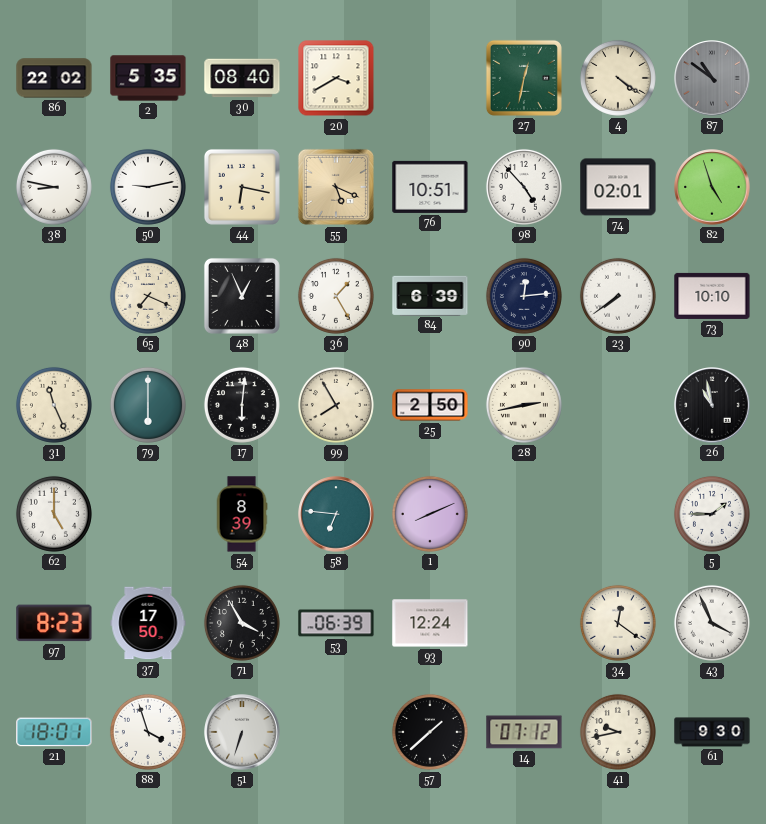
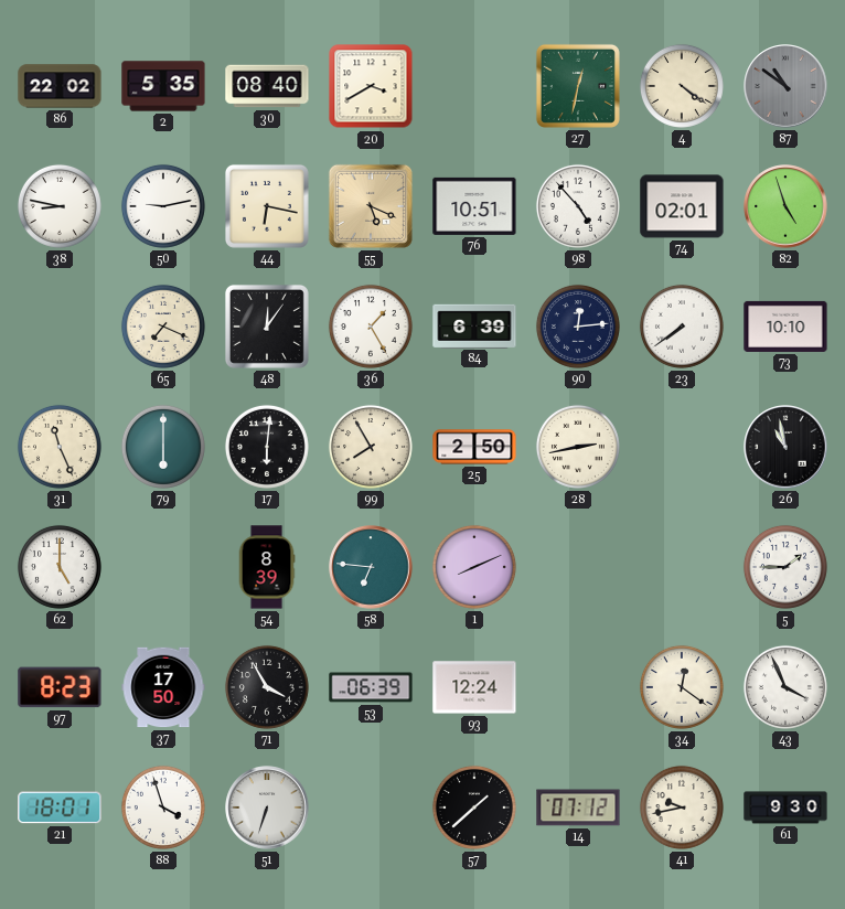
48: 12:56 -> 12:06 (267, 327)
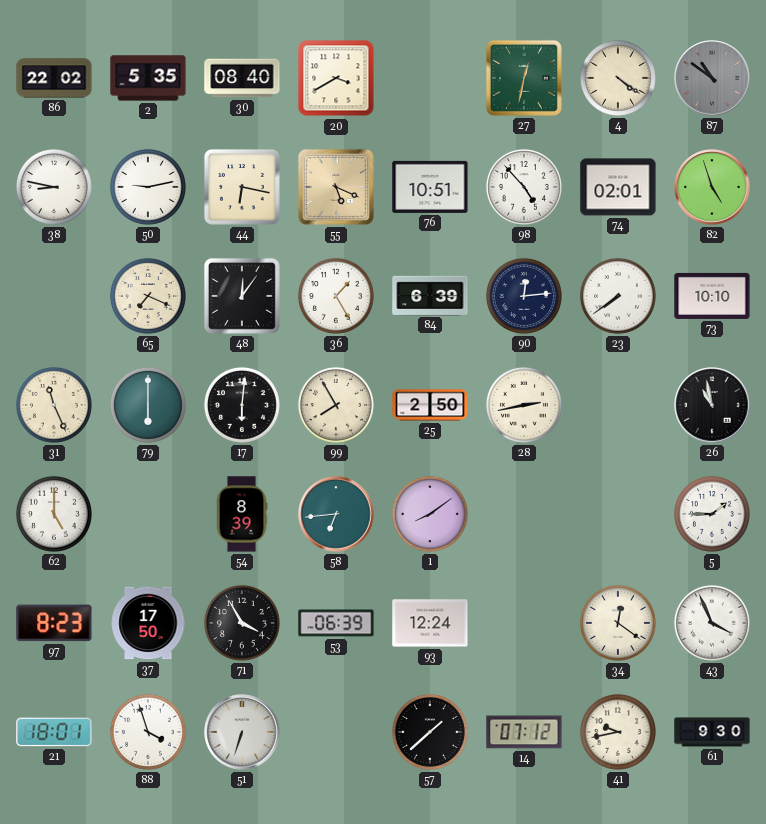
58: 6:46 -> 6:44 (336, 514)
1: 8:11 -> 8:09 (430, 514)
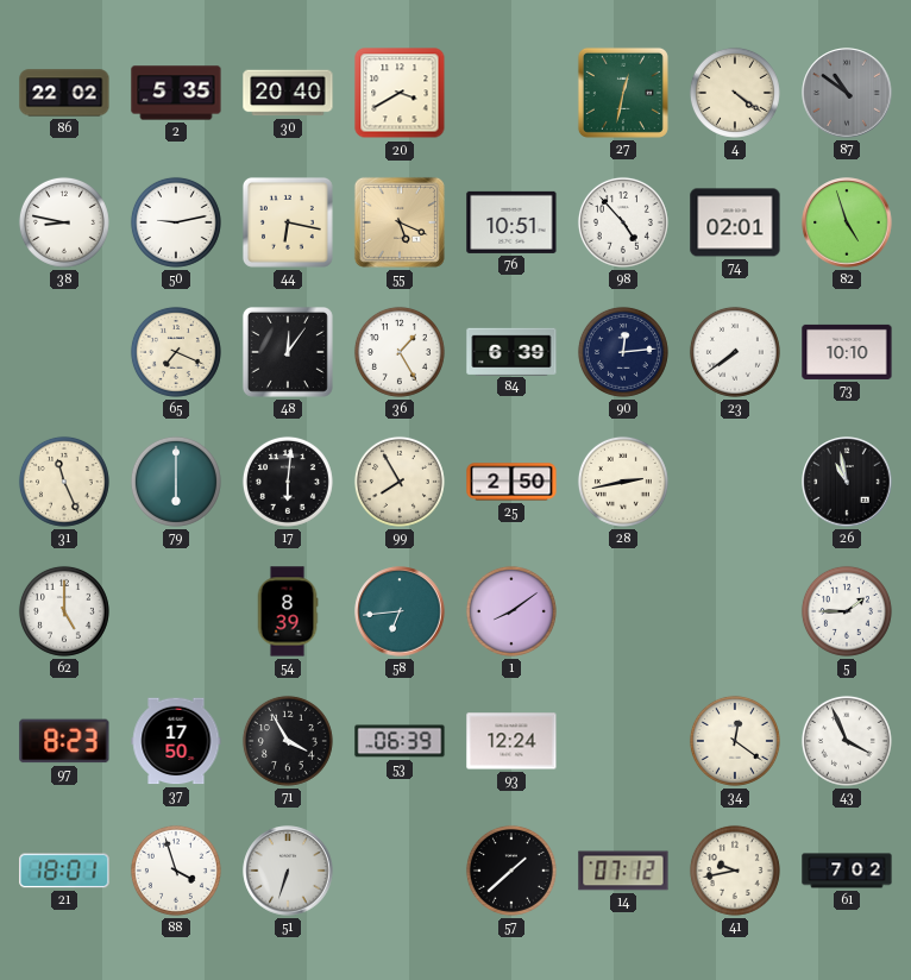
30: 08:40 -> 20:40 (288, 93)
61: 9:30 -> 7:02 (847, 871)
